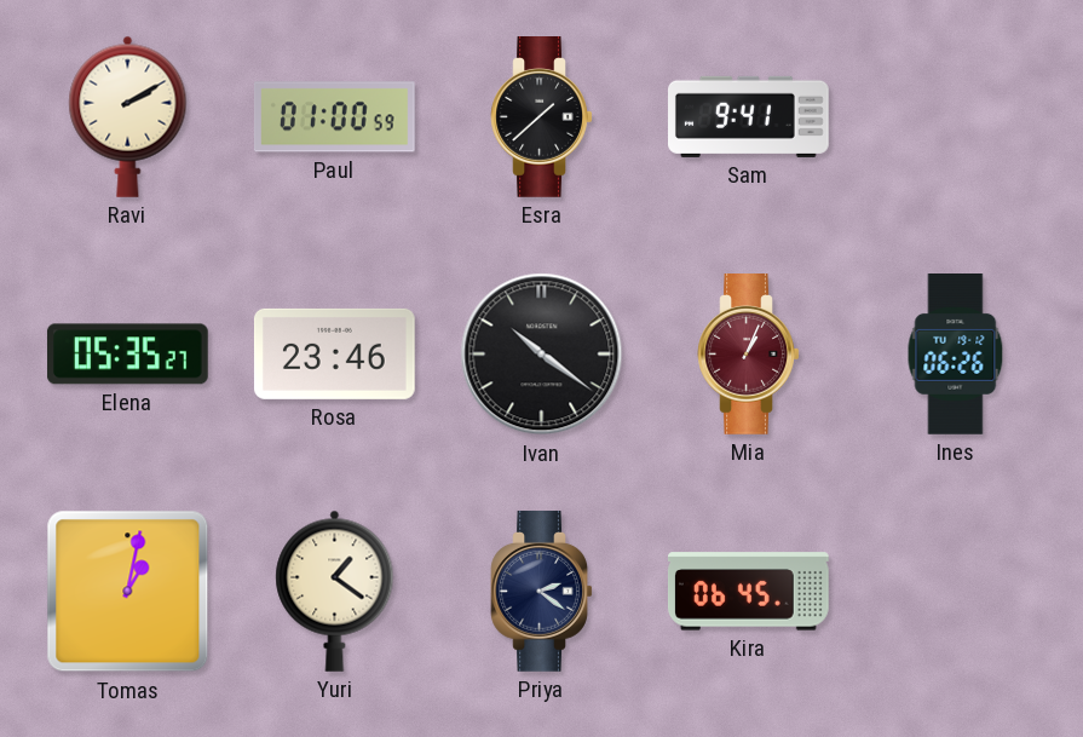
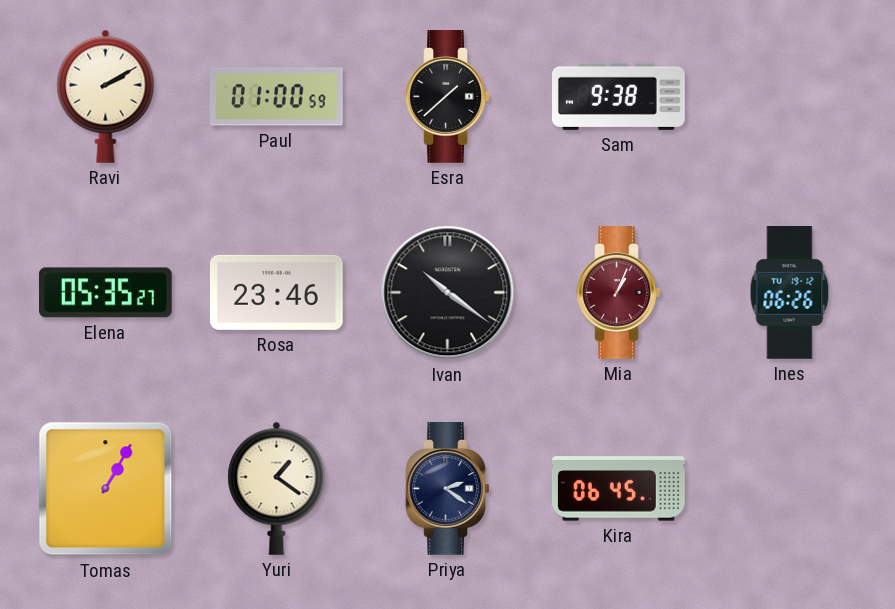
Sam: 9:41 -> 9:38 (619, 96)
Tomas: 1:02 -> 1:05 (106, 489)
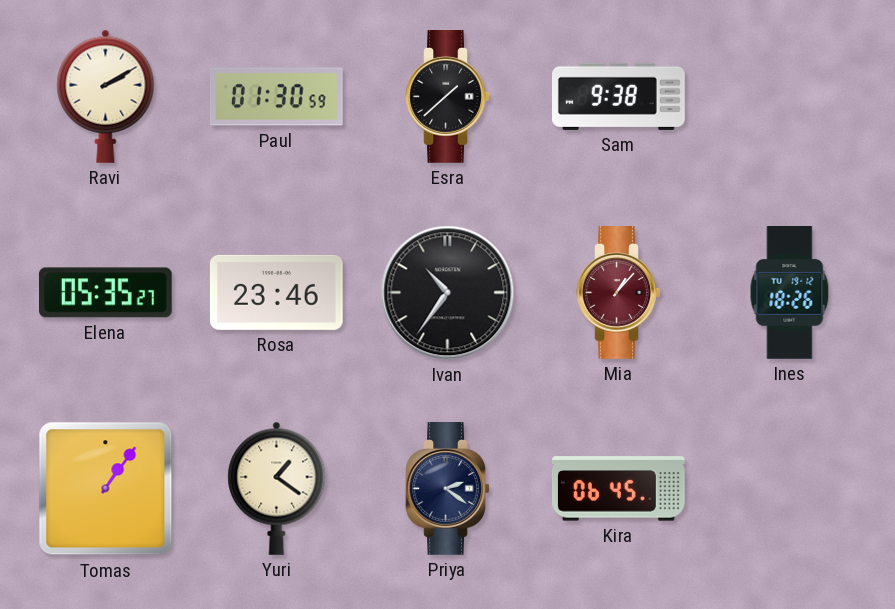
Paul: 01:00 -> 01:30 (276, 97)
Ivan: 10:21 -> 10:36 (448, 293)
Mia: 1:04 -> 1:07 (619, 293)
Ines: 06:26 -> 18:26 (790, 293)
Tomas: 1:05 -> 1:06 (106, 489)
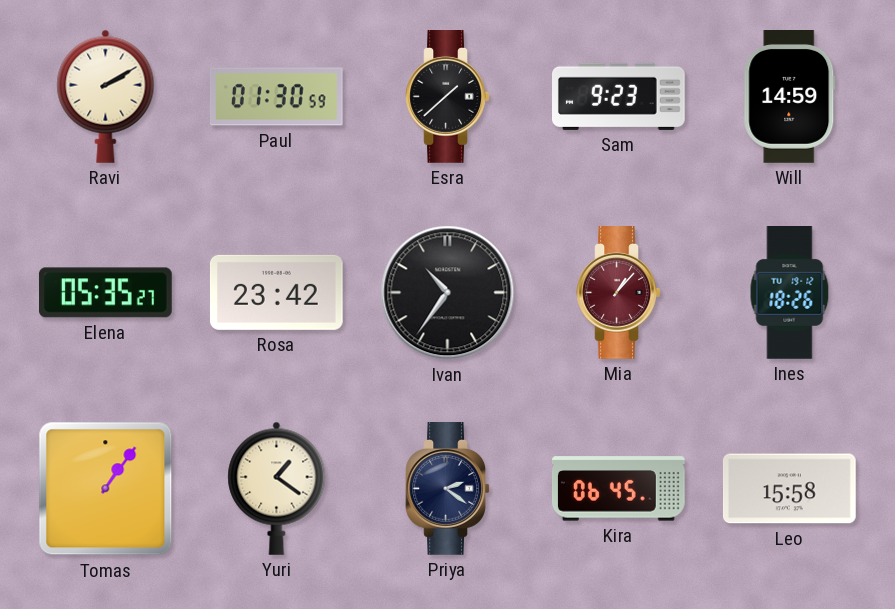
Sam: 9:38 -> 9:23 (619, 96)
Will: none -> 14:59 (790, 97)
Rosa: 23:46 -> 23:42 (277, 292)
Leo: none -> 15:58 (789, 489)
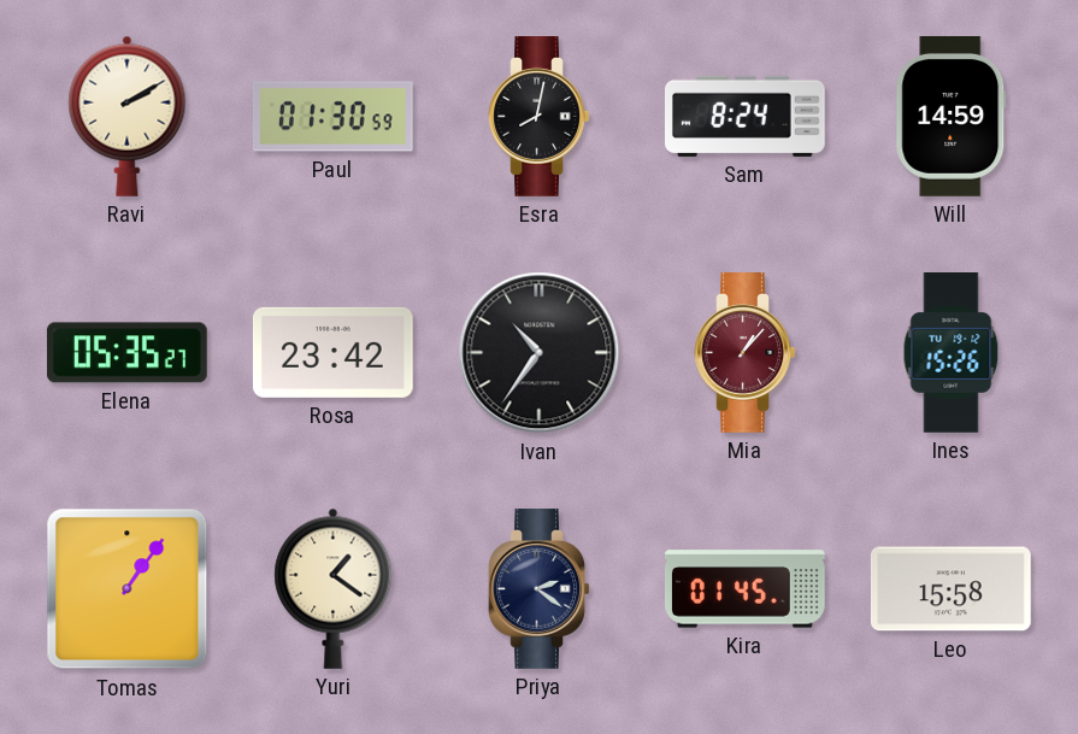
Esra: 1:38 -> 8:02 (540, 117)
Sam: 9:23 -> 8:24 (746, 116)
Ines: 18:26 -> 15:26 (952, 353)
Kira: 06:45 -> 01:45 (746, 589)
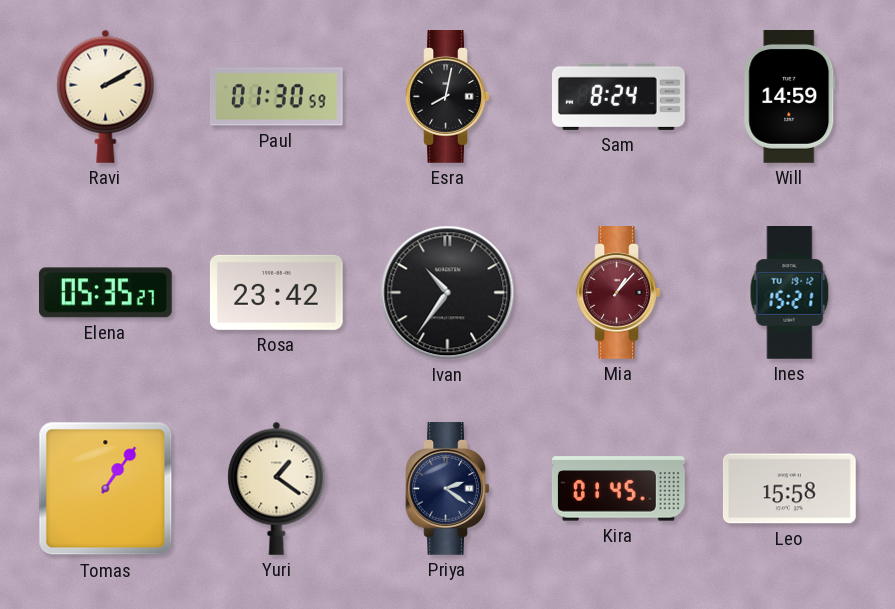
Ines: 15:26 -> 15:21 (790, 293)
